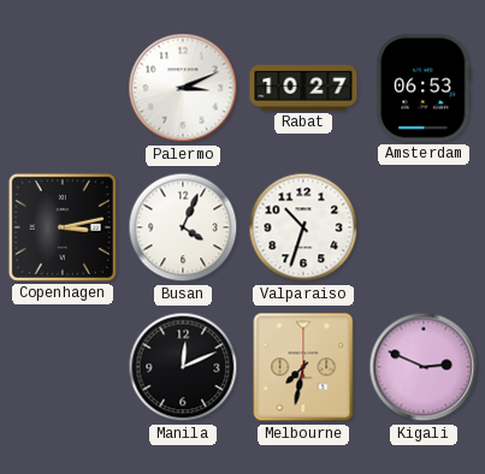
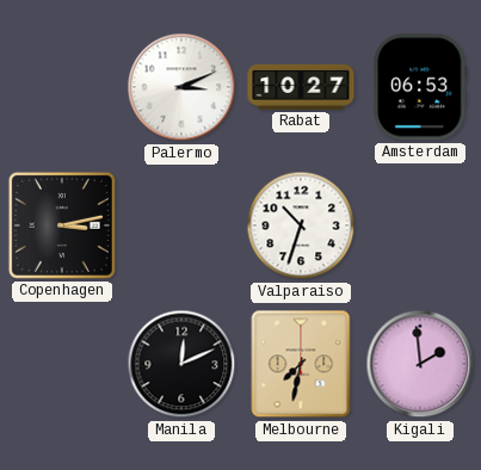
Busan: 4:04 -> none (183, 227)
Kigali: 2:49 -> 1:59 (420, 364)
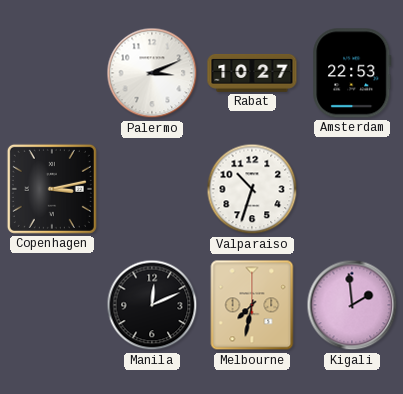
Amsterdam: 06:53 -> 22:53 (352, 73)
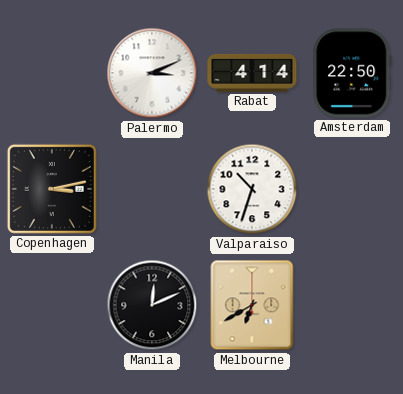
Rabat: 10:27 -> 4:14 (252, 73)
Amsterdam: 22:53 -> 22:50 (352, 73)
Melbourne: 7:32 -> 6:40 (252, 305)
Kigali: 1:59 -> none (352, 305)
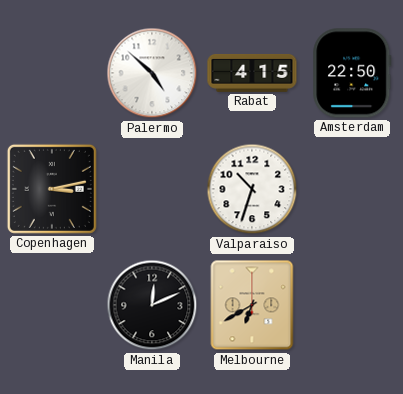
Palermo: 3:11 -> 4:52 (152, 73)
Rabat: 4:14 -> 4:15 (252, 73)
